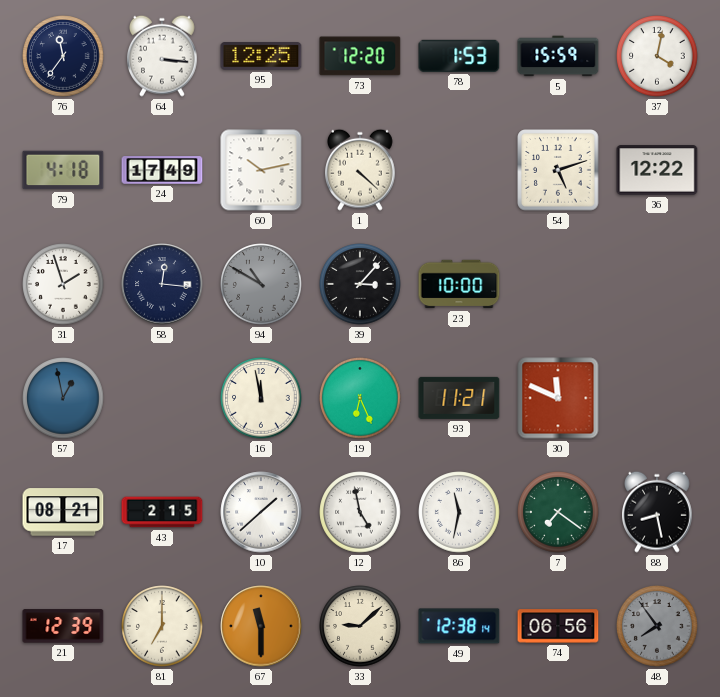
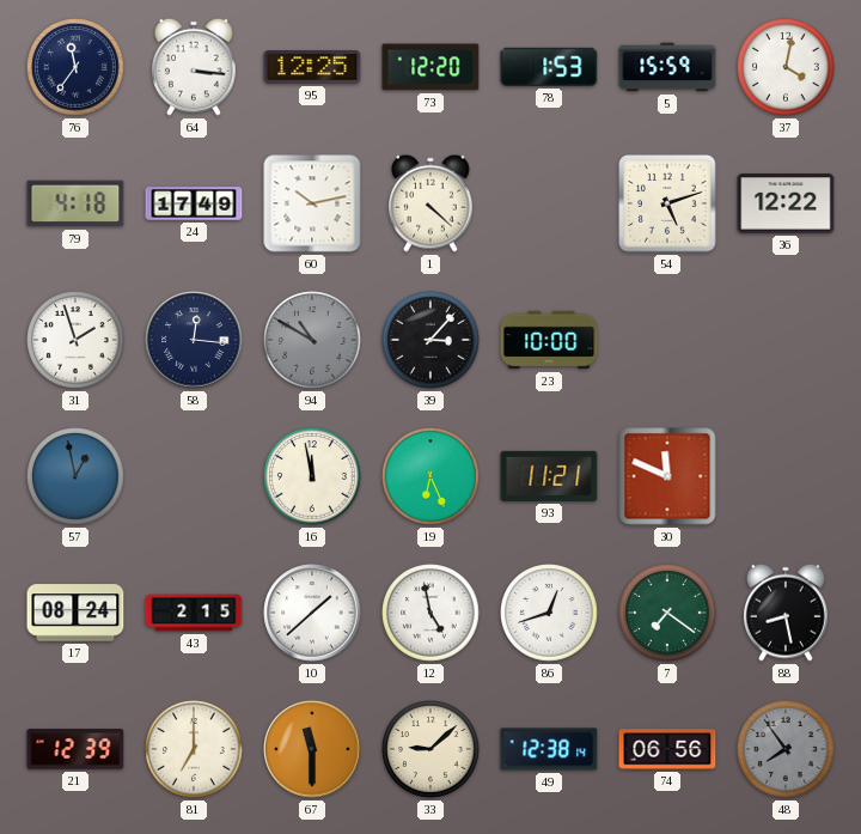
17: 08:21 -> 08:24 (75, 613)
86: 11:32 -> 12:42 (549, 613)
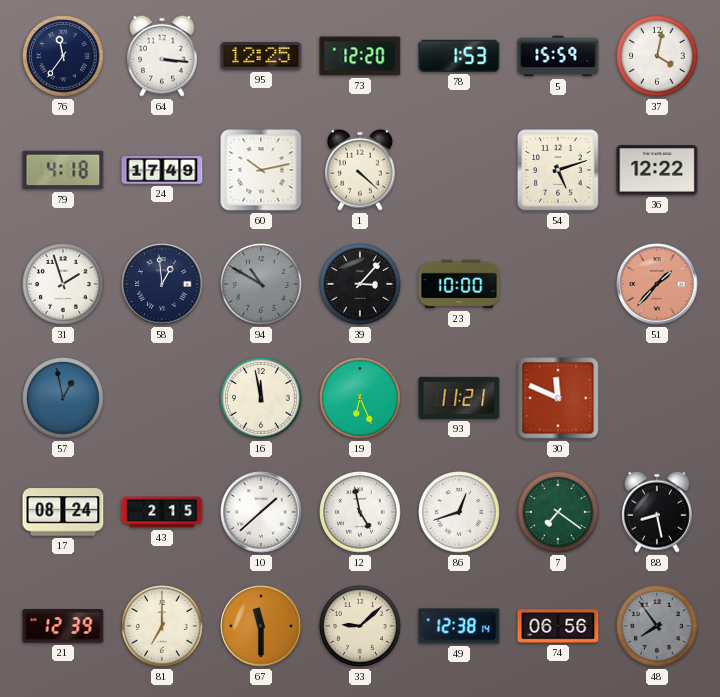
58: 12:16 -> 12:59 (162, 284)
51: none -> 1:37 (657, 284)
